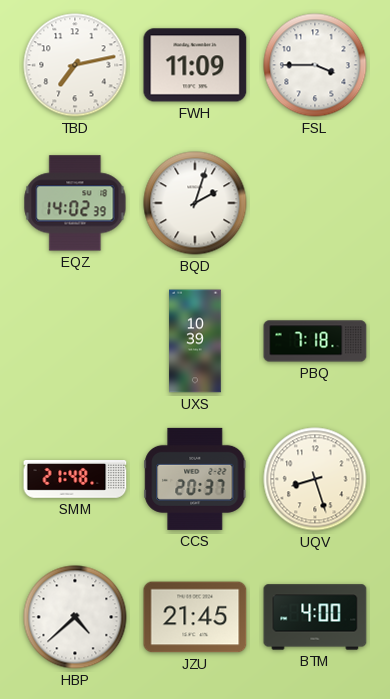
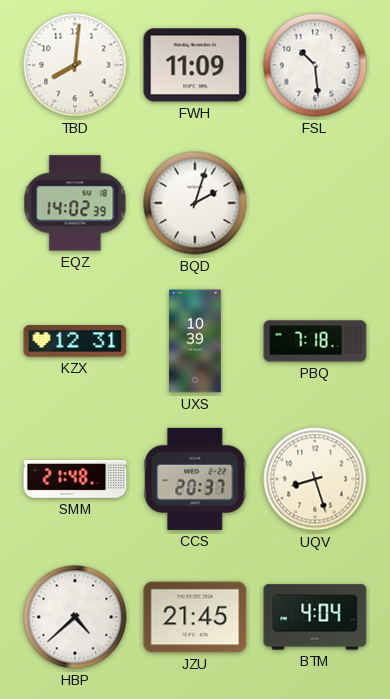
TBD: 7:13 -> 8:01 (75, 65)
FSL: 3:45 -> 10:29 (315, 65)
KZX: none -> 12:31 (75, 341)
BTM: 4:00 -> 4:04 (315, 617)
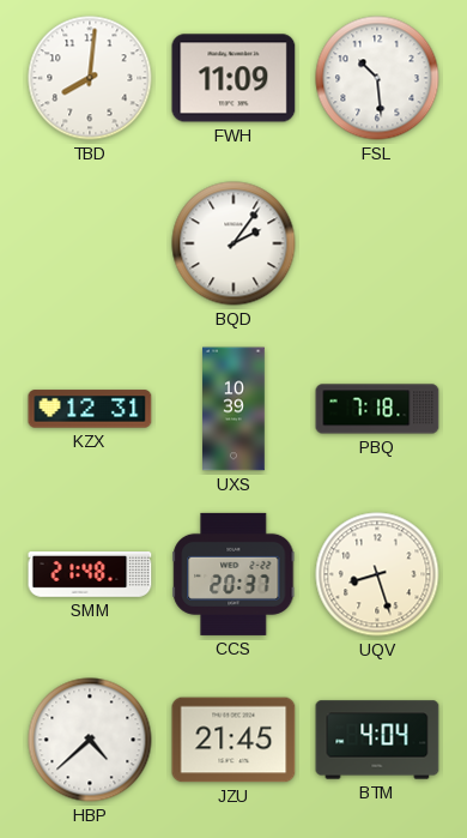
EQZ: 14:02 -> none (75, 203)
BQD: 2:03 -> 2:06 (233, 243)
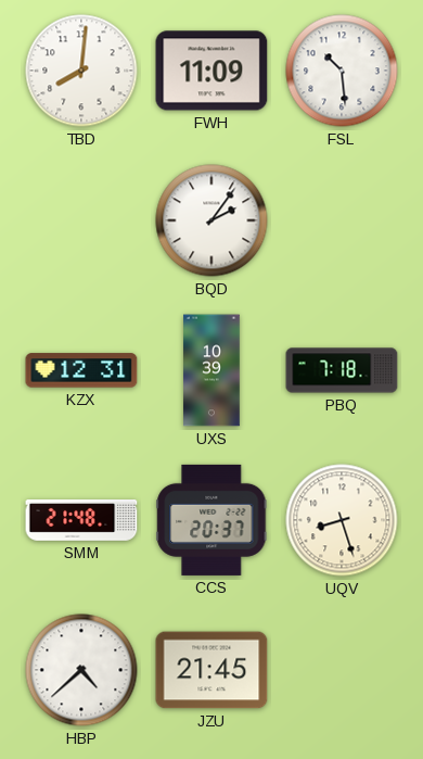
BTM: 4:04 -> none (377, 740)
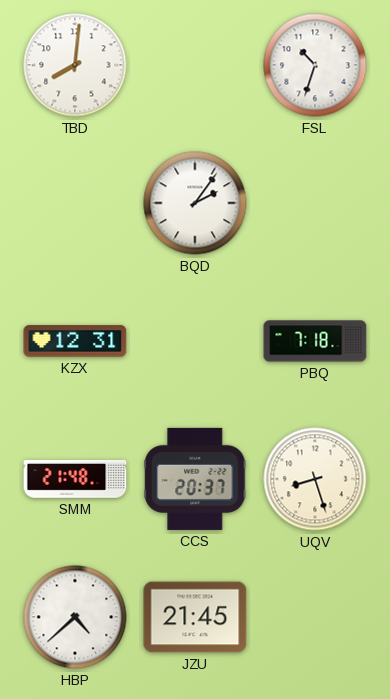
FWH: 11:09 -> none (211, 71)
FSL: 10:29 -> 10:33 (315, 65)
UXS: 10:39 -> none (211, 370)
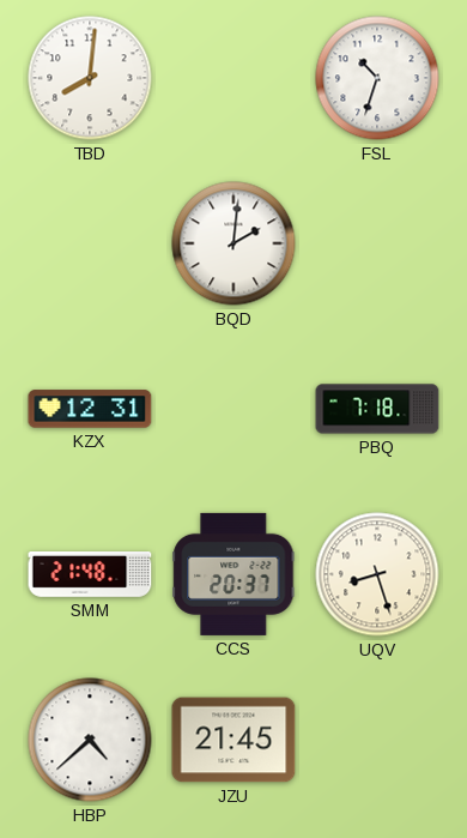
BQD: 2:06 -> 2:01 (233, 243)
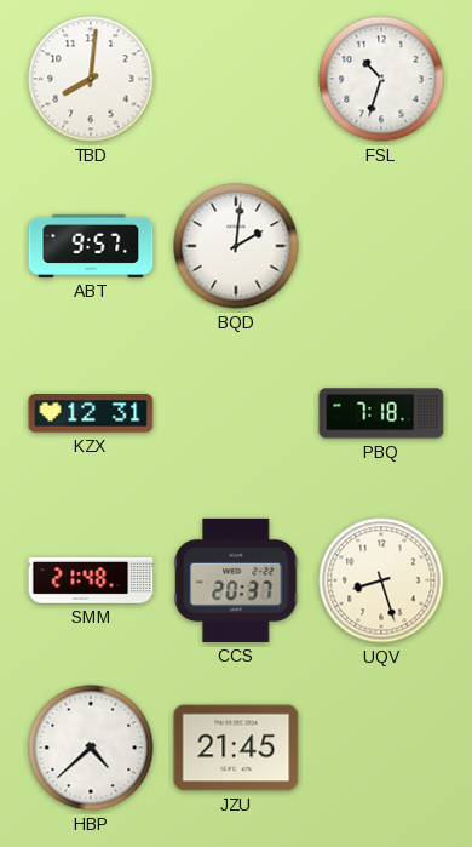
ABT: none -> 9:57 (91, 246)
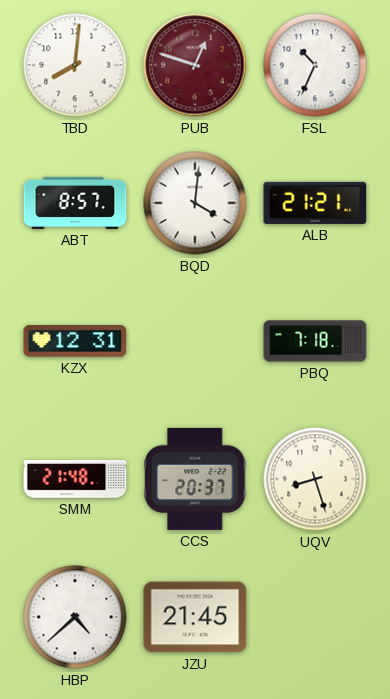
PUB: none -> 12:48 (195, 65)
FSL: 10:33 -> 10:34 (315, 65)
ABT: 9:57 -> 8:57 (75, 203)
BQD: 2:01 -> 4:01 (195, 203)
ALB: none -> 21:21 (315, 203)
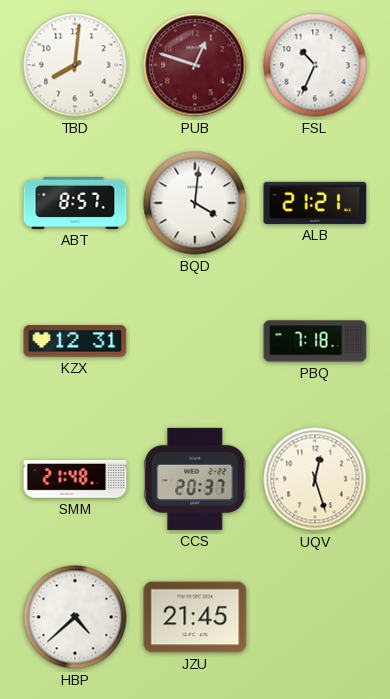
UQV: 8:27 -> 12:27 (315, 479)
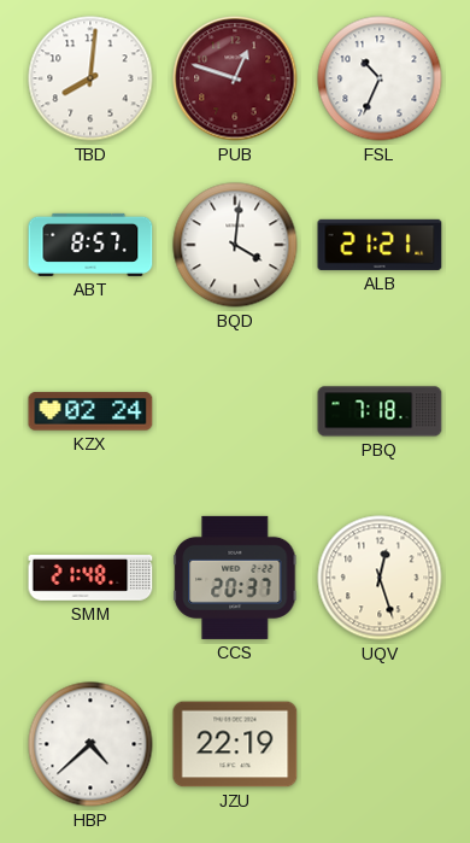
KZX: 12:31 -> 02:24 (90, 411)
JZU: 21:45 -> 22:19 (235, 744)
